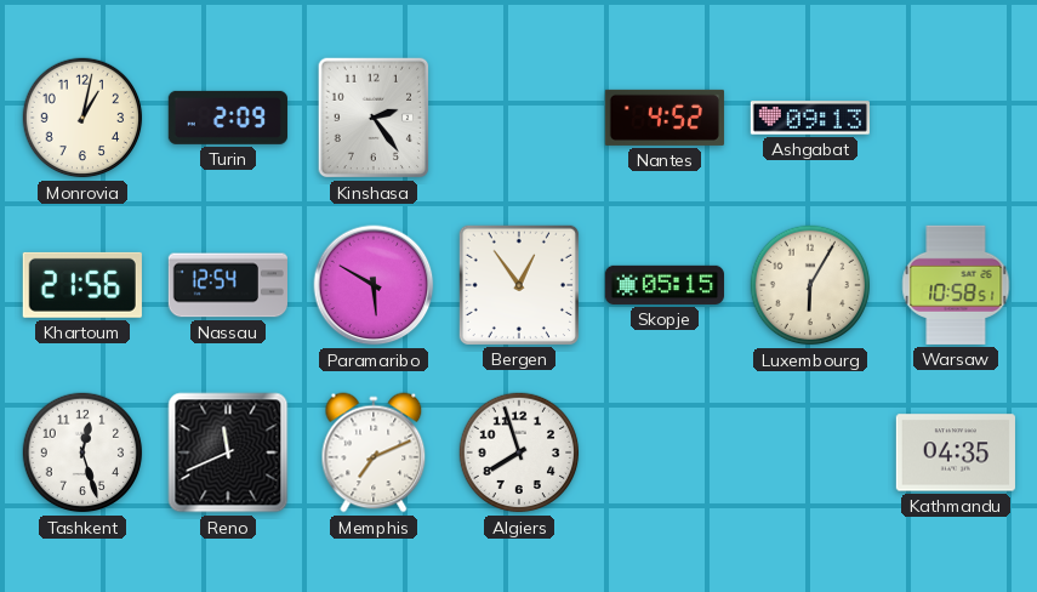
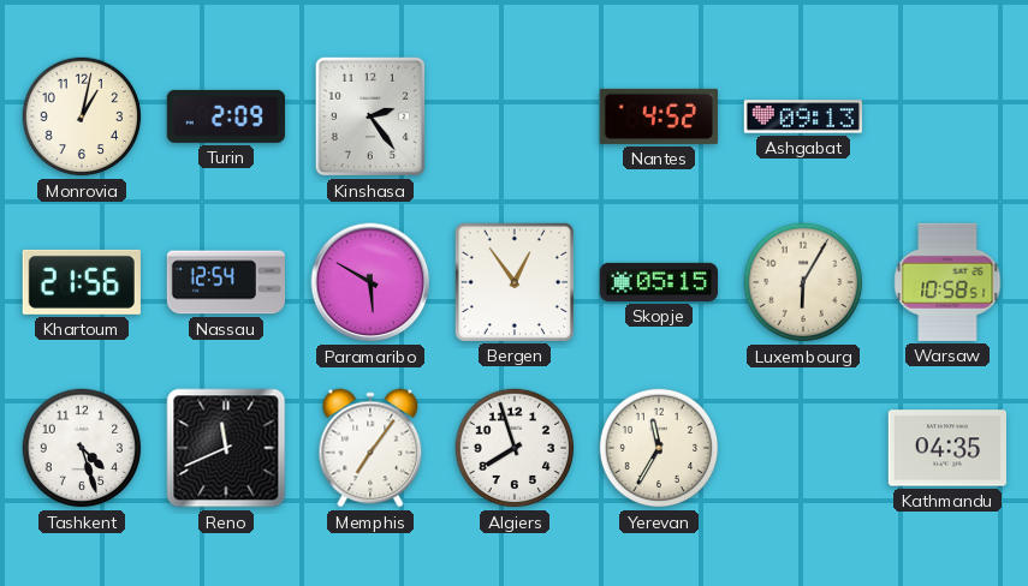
Tashkent: 12:27 -> 4:27 (82, 448)
Memphis: 7:11 -> 7:06 (370, 448)
Yerevan: none -> 11:35 (659, 448)
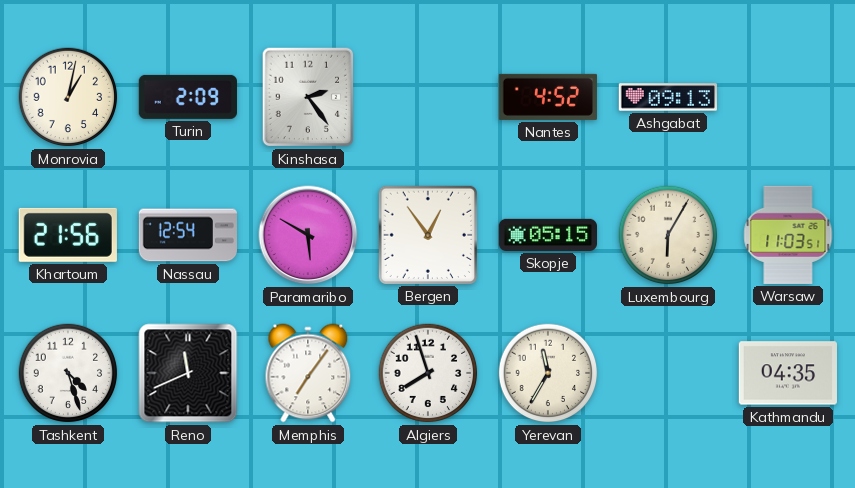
Warsaw: 10:58 -> 11:03 (788, 235)
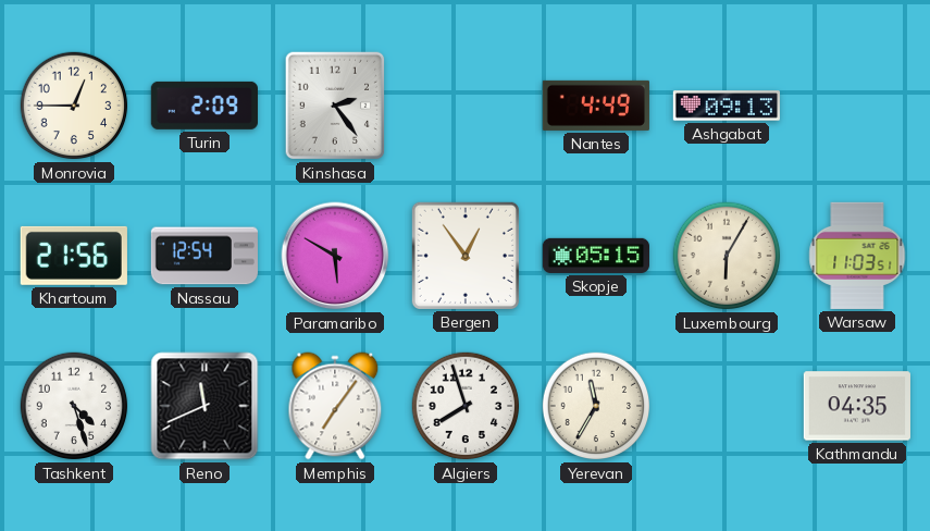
Monrovia: 1:02 -> 12:45 (74, 106)
Nantes: 4:52 -> 4:49 (596, 106)
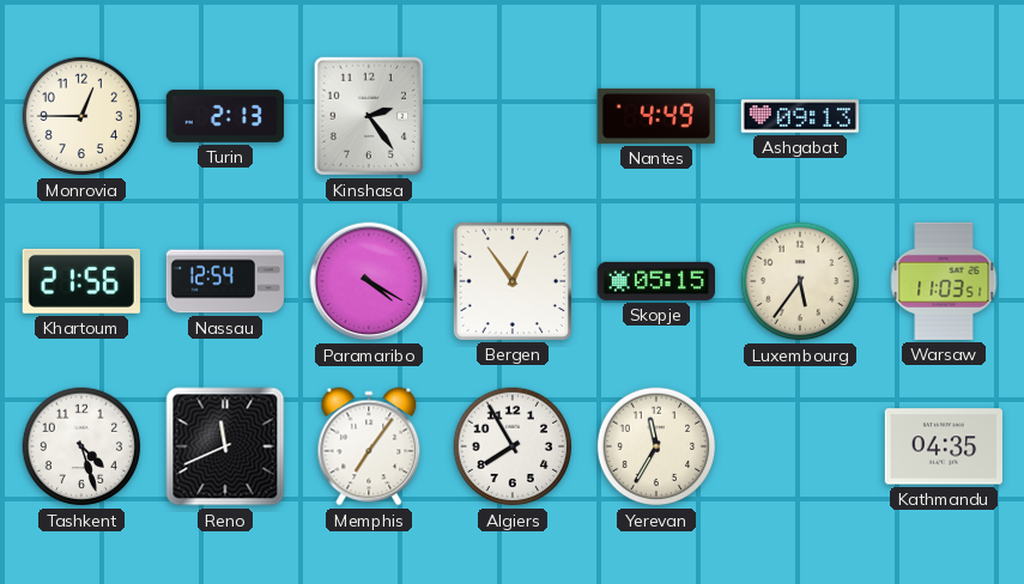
Turin: 2:09 -> 2:13 (225, 116)
Paramaribo: 5:50 -> 4:20 (369, 281)
Luxembourg: 6:05 -> 5:36 (800, 281)
Algiers: 7:57 -> 7:55 (513, 446)
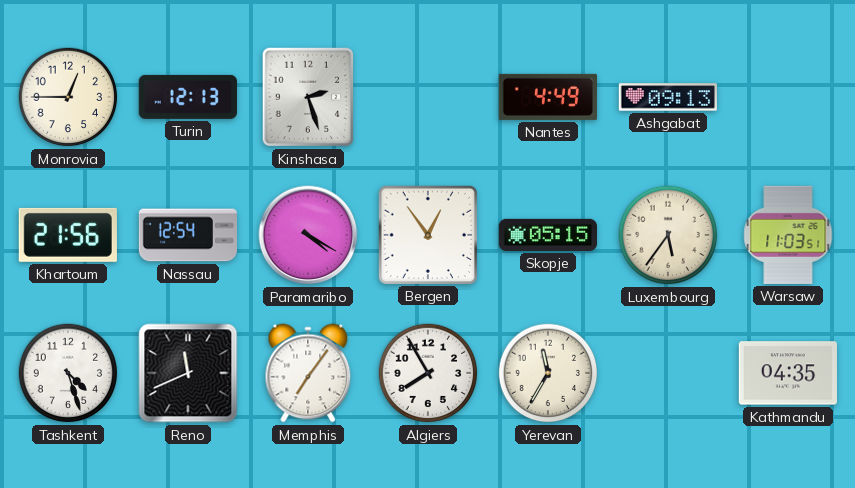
Turin: 2:13 -> 12:13 (188, 97)
Kinshasa: 2:24 -> 2:27 (308, 97)
